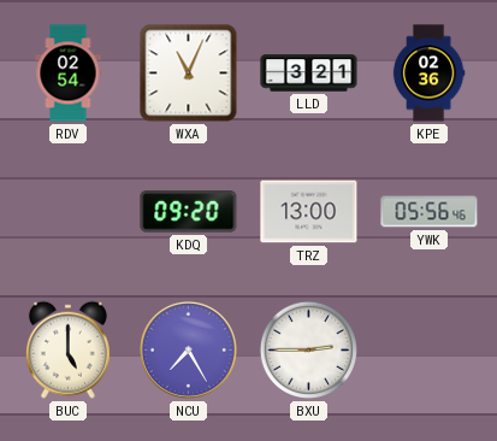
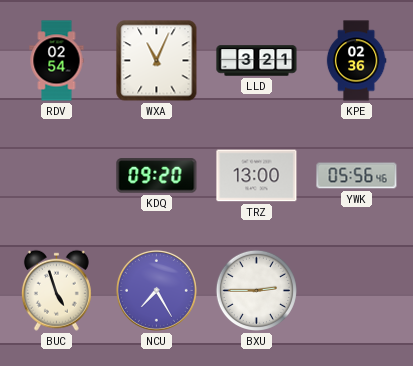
BUC: 5:00 -> 4:57 (56, 290)
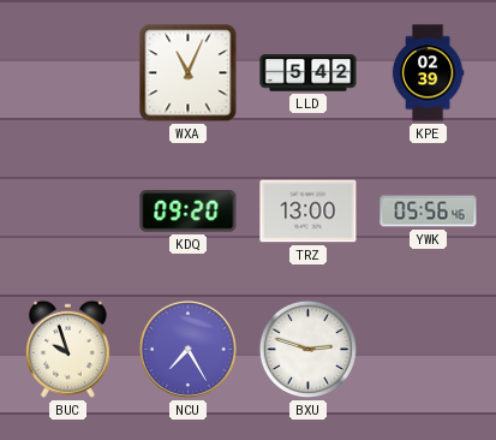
RDV: 02:54 -> none (57, 61)
LLD: 3:21 -> 5:42 (309, 73)
KPE: 02:36 -> 02:39 (428, 73)
BUC: 4:57 -> 9:57 (67, 349)
BXU: 2:45 -> 2:48 (307, 349)
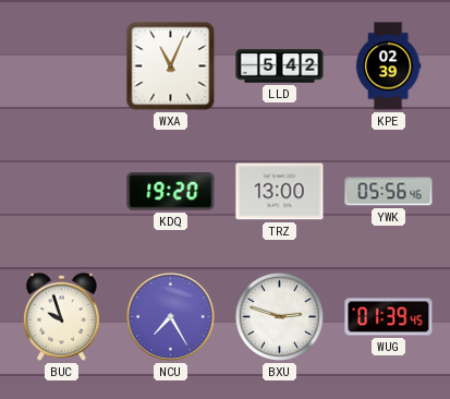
KDQ: 09:20 -> 19:20 (171, 192)
WUG: none -> 01:39 (389, 317)
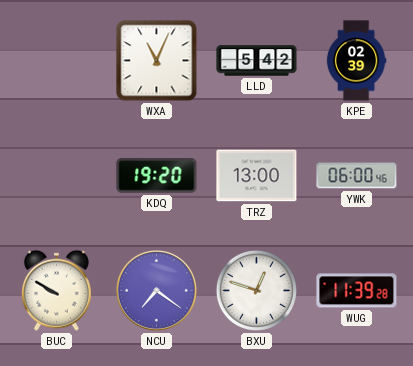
YWK: 05:56 -> 06:00 (357, 176)
BUC: 9:57 -> 9:50 (56, 290)
NCU: 7:25 -> 7:21 (156, 290)
BXU: 2:48 -> 12:48 (256, 290)
WUG: 01:39 -> 11:39 (357, 291)
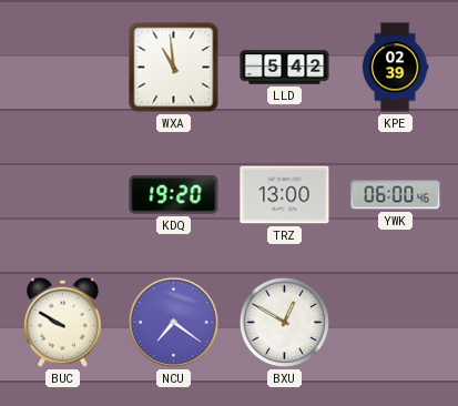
WXA: 11:04 -> 10:59 (174, 68)
BXU: 12:48 -> 12:50 (284, 322)
WUG: 11:39 -> none (357, 291)
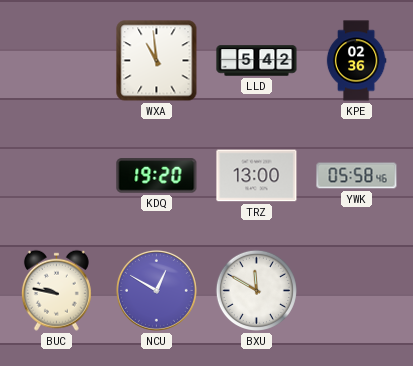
KPE: 02:39 -> 02:36 (356, 61)
YWK: 06:00 -> 05:58 (357, 176)
BUC: 9:50 -> 9:47 (56, 290)
NCU: 7:21 -> 12:50 (156, 290)
BXU: 12:50 -> 11:50 (256, 290)
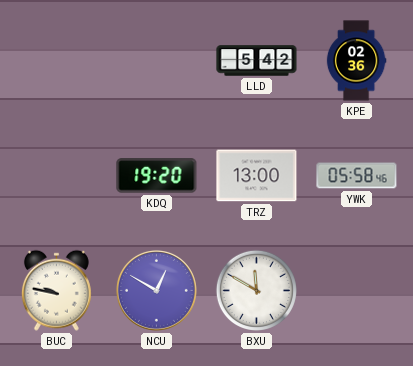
WXA: 10:59 -> none (157, 61)
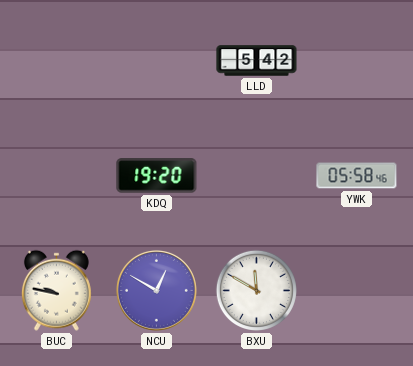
KPE: 02:36 -> none (356, 61)
TRZ: 13:00 -> none (257, 176)
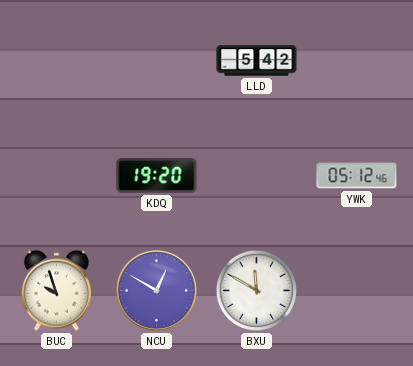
YWK: 05:58 -> 05:12 (357, 176)
BUC: 9:47 -> 9:57 (56, 290)
